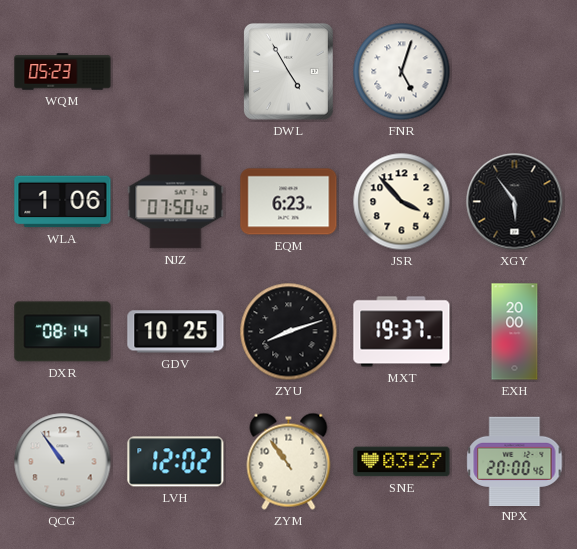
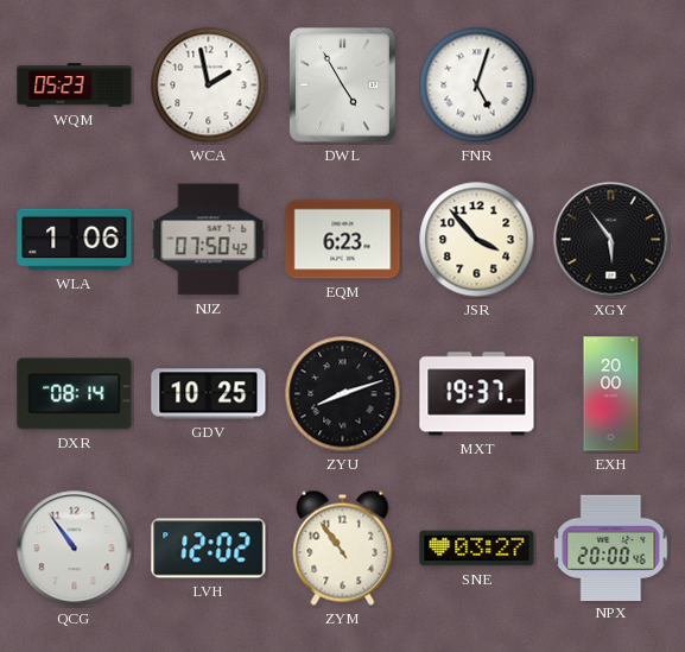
WCA: none -> 1:58 (209, 86)
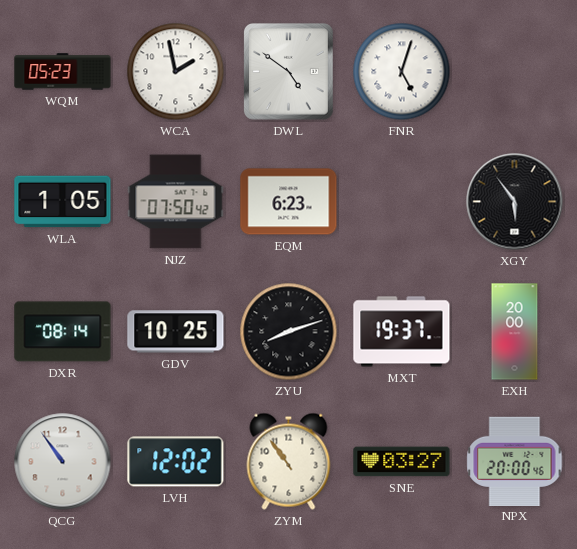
DWL: 4:55 -> 4:51 (288, 72)
WLA: 1:06 -> 1:05 (63, 202)
JSR: 3:53 -> none (477, 240)
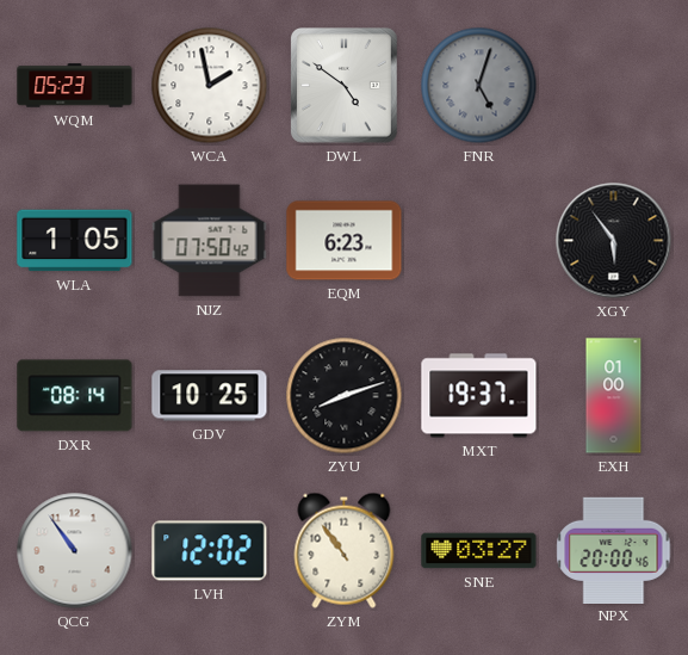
FNR dial: white -> grey (479, 86)
EXH: 20:00 -> 01:00 (614, 396)
